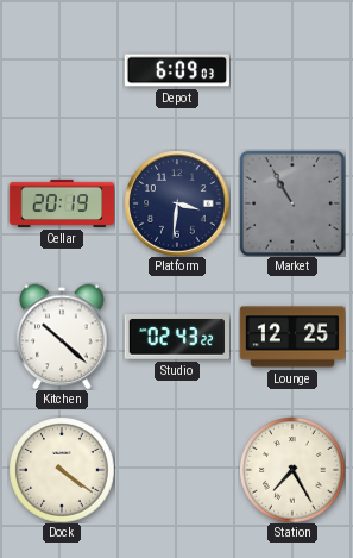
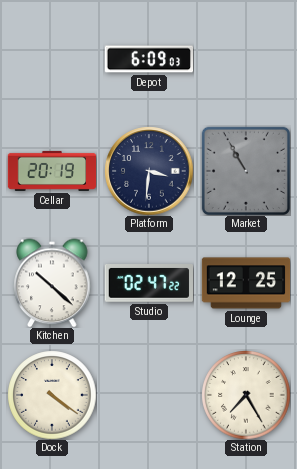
Studio: 02:43 -> 02:47 (148, 284)
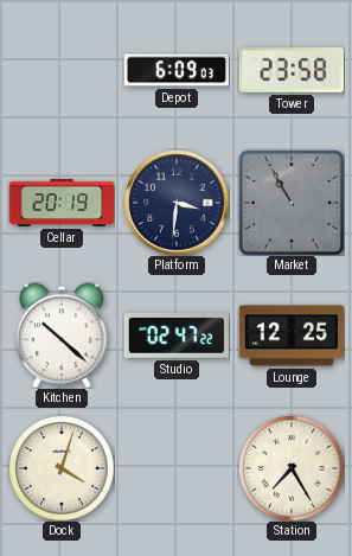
Tower: none -> 23:58 (290, 71)
Dock: 4:21 -> 4:03 (62, 468)
